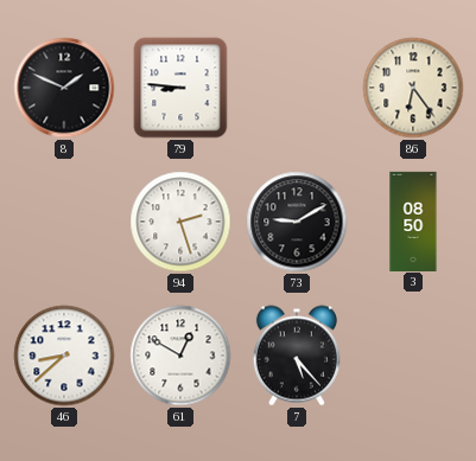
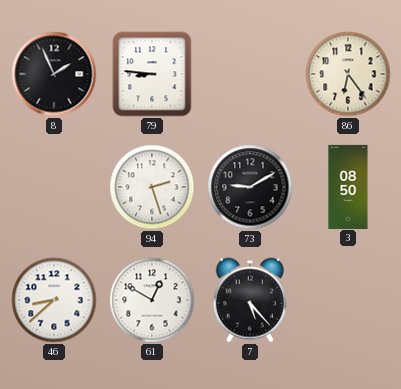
8: 1:49 -> 1:56 (54, 74)
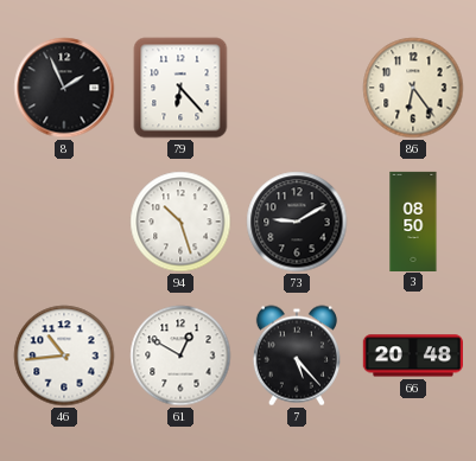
79: 8:46 -> 6:23 (180, 88)
94: 2:27 -> 10:27 (180, 222)
46: 8:38 -> 10:44 (64, 356)
66: none -> 20:48 (413, 356)
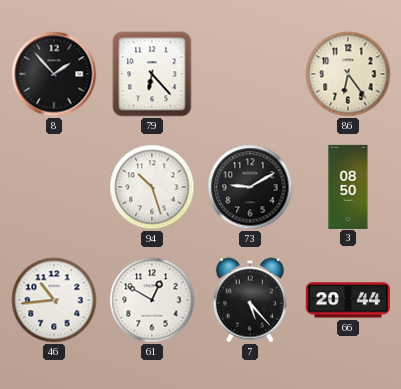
8: 1:56 -> 1:53 (54, 74)
66: 20:48 -> 20:44 (348, 300)
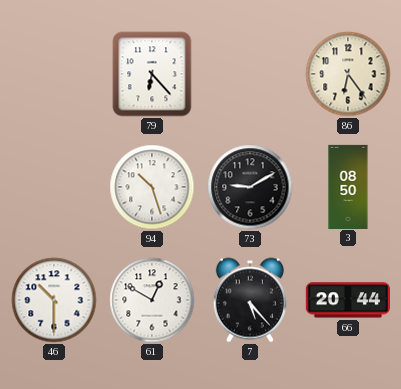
8: 1:53 -> none (54, 74)
46: 10:44 -> 10:30 (54, 300)
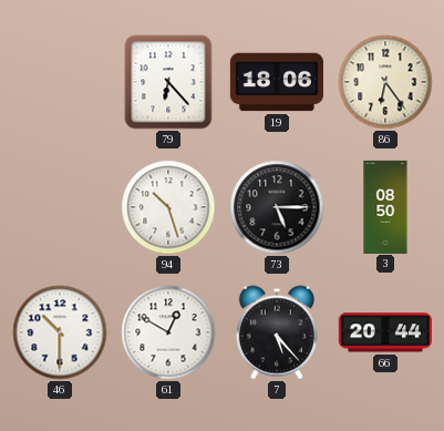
19: none -> 18:06 (277, 82)
73: 9:10 -> 5:15 (277, 207)
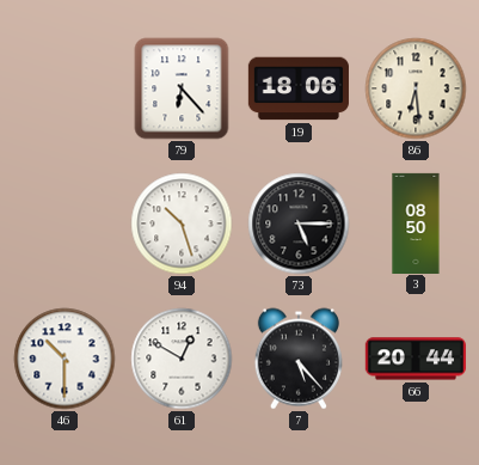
86: 6:24 -> 6:29 (416, 88)
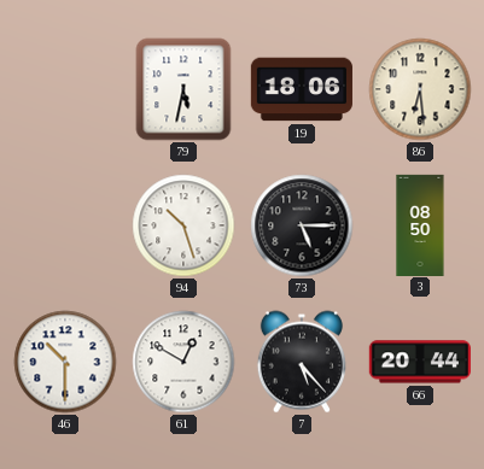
79: 6:23 -> 5:32 (183, 89)
